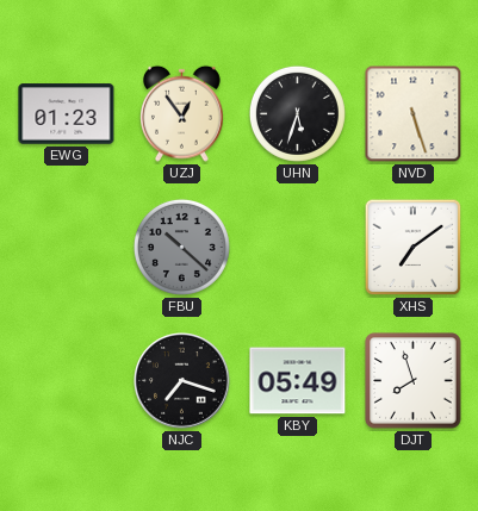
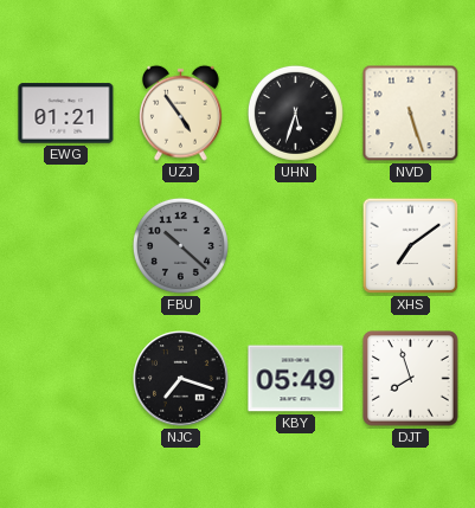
EWG: 01:23 -> 01:21 (66, 114)
UZJ: 12:54 -> 4:54 (181, 112)
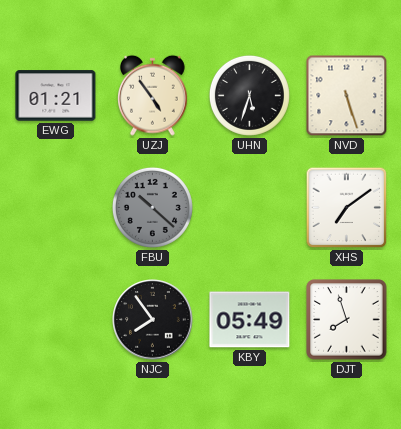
NJC: 7:18 -> 7:54 (153, 320)
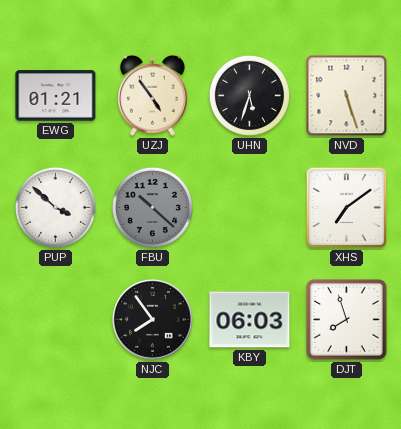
PUP: none -> 3:52 (55, 207)
KBY: 05:49 -> 06:03 (250, 320)
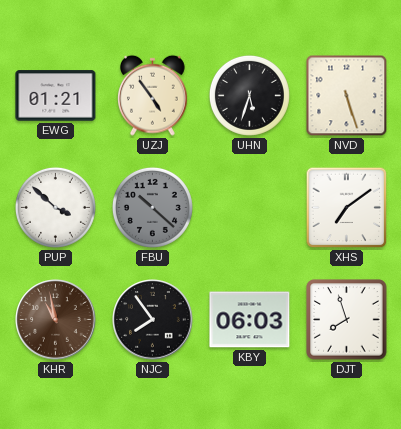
KHR: none -> 10:58 (56, 320)
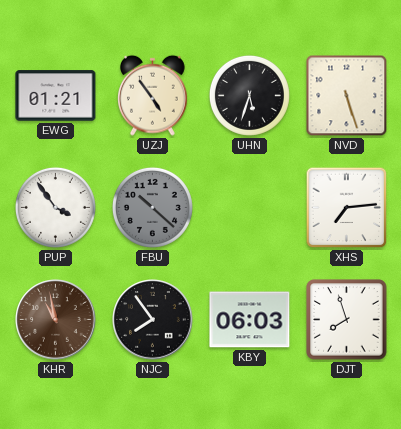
PUP: 3:52 -> 3:54 (55, 207)
XHS: 7:09 -> 7:14 (347, 208)
